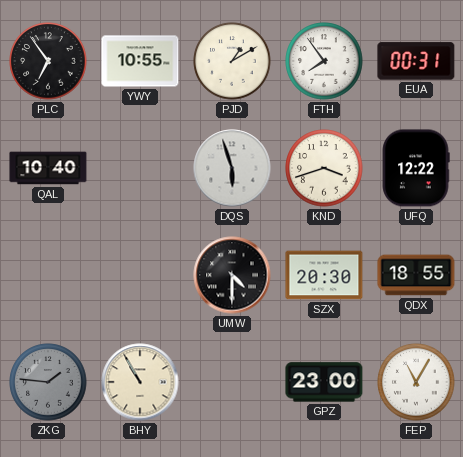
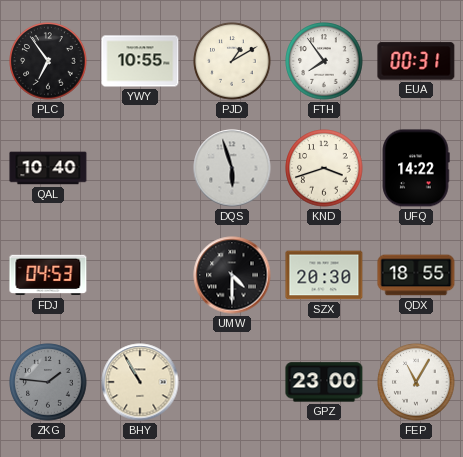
UFQ: 12:22 -> 14:22 (416, 168)
FDJ: none -> 04:53 (48, 275)
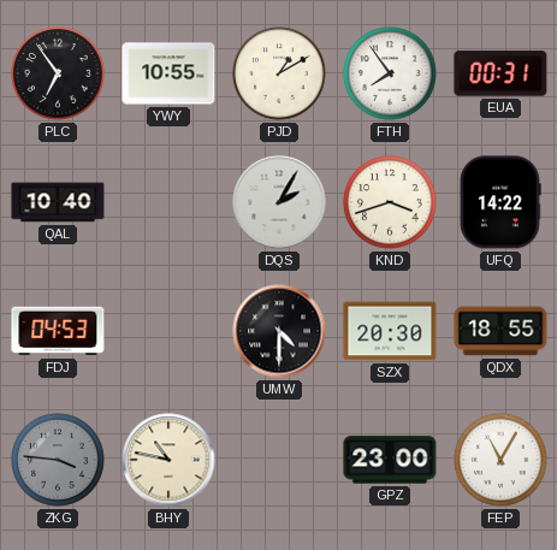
DQS: 5:57 -> 2:05 (279, 202)
ZKG: 1:46 -> 3:46 (58, 460)
BHY: 10:55 -> 10:47 (168, 460)
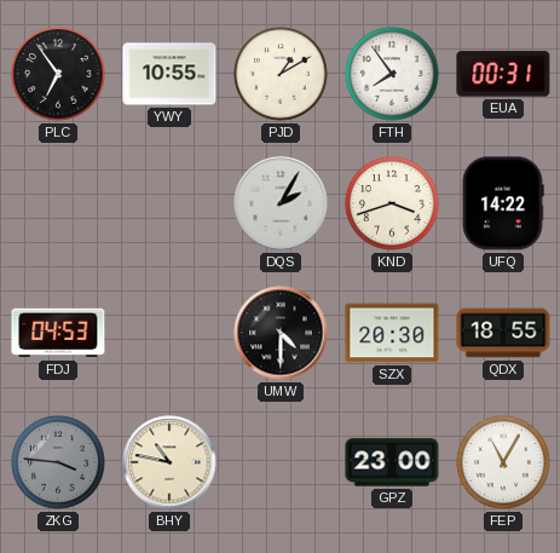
QAL: 10:40 -> none (58, 202)
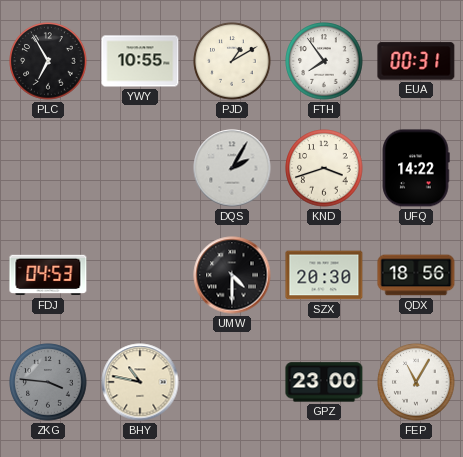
PLC: 6:54 -> 6:55 (48, 61)
QDX: 18:55 -> 18:56 (416, 275)
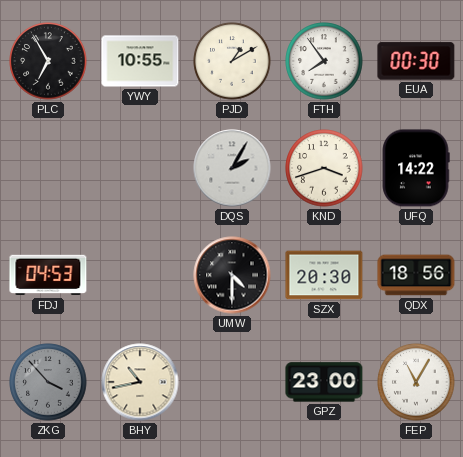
EUA: 00:31 -> 00:30 (416, 61)
ZKG: 3:46 -> 3:53 (48, 382)
BHY: 10:47 -> 10:43 (140, 382)
